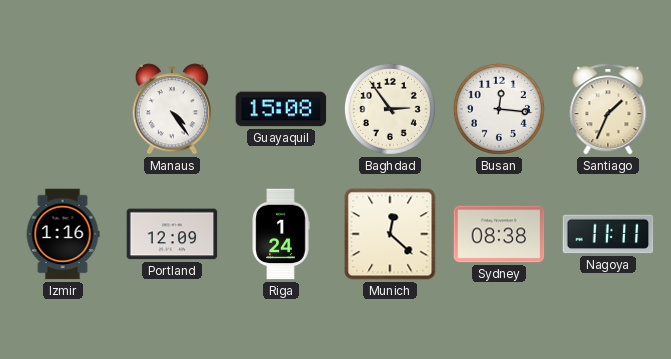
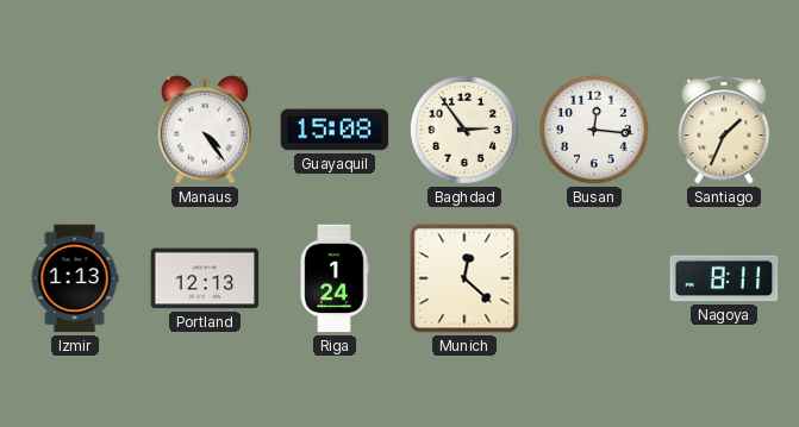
Izmir: 1:16 -> 1:13 (75, 278)
Portland: 12:09 -> 12:13 (205, 278)
Sydney: 08:38 -> none (499, 234)
Nagoya: 11:11 -> 8:11 (724, 278)
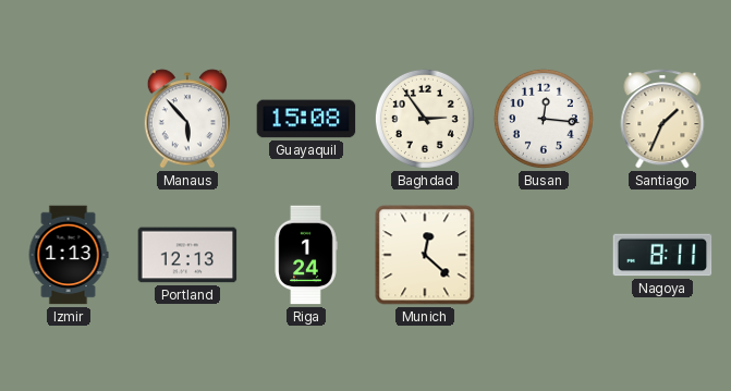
Manaus: 4:24 -> 5:53 (186, 119)
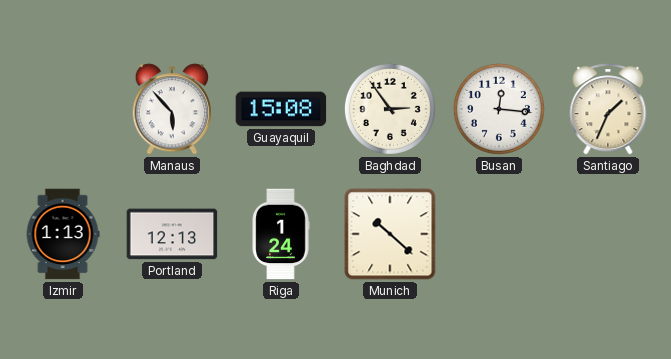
Munich: 12:22 -> 10:22 (390, 234)
Nagoya: 8:11 -> none (662, 255)
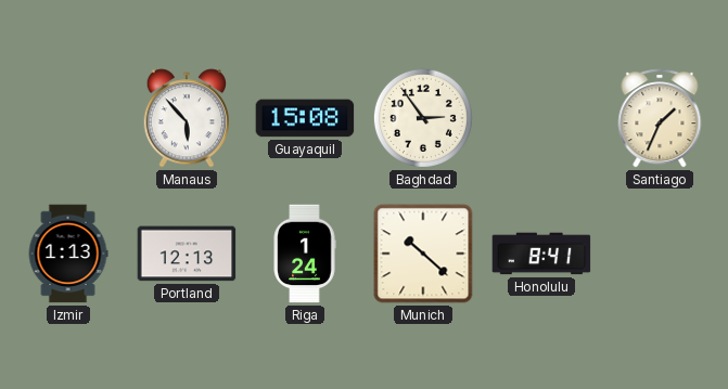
Busan: 12:16 -> none (499, 109)
Honolulu: none -> 8:41 (541, 254)
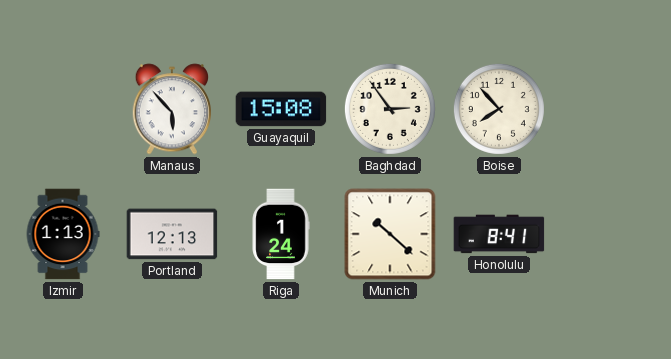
Boise: none -> 7:53 (499, 109)
Santiago: 1:34 -> none (660, 118)
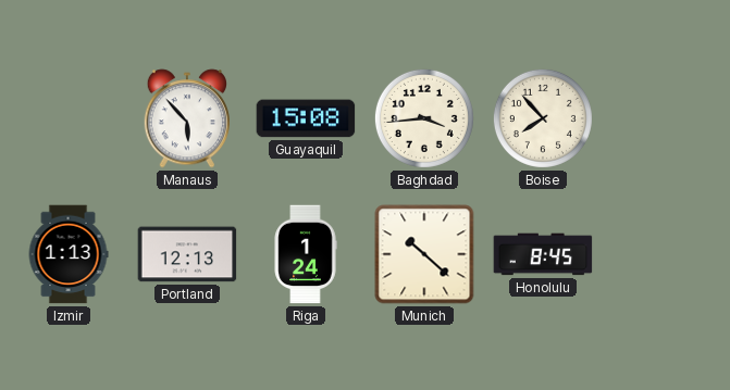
Baghdad: 2:54 -> 3:44 (424, 118)
Honolulu: 8:41 -> 8:45 (543, 254)
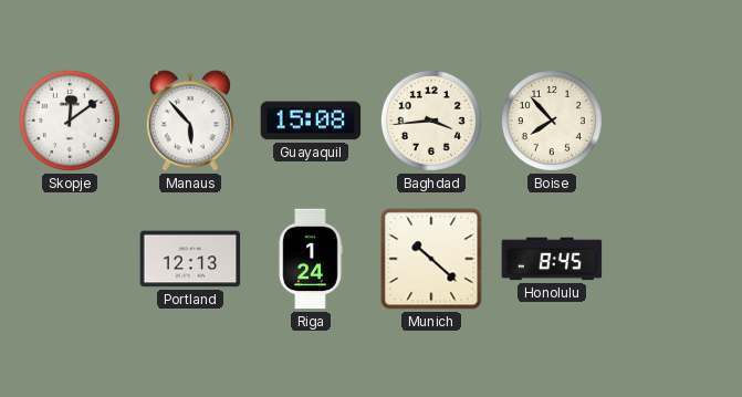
Skopje: none -> 12:09 (70, 121)
Izmir: 1:13 -> none (69, 254)
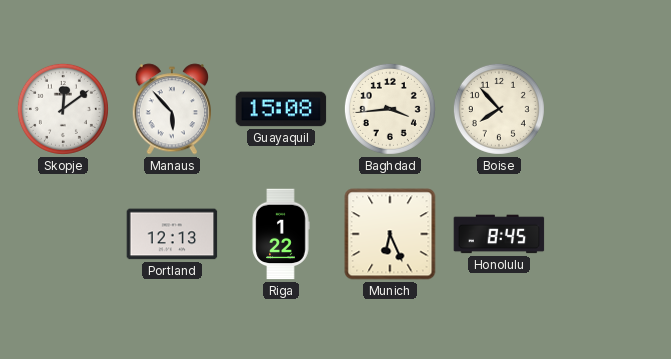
Riga: 1:24 -> 1:22 (281, 234)
Munich: 10:22 -> 6:26 (390, 234)
